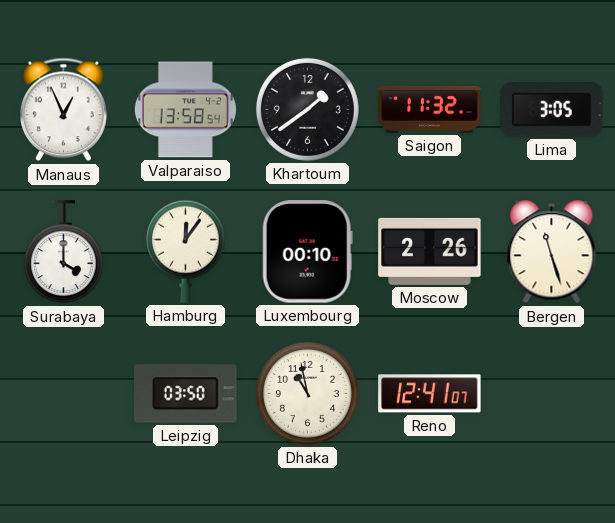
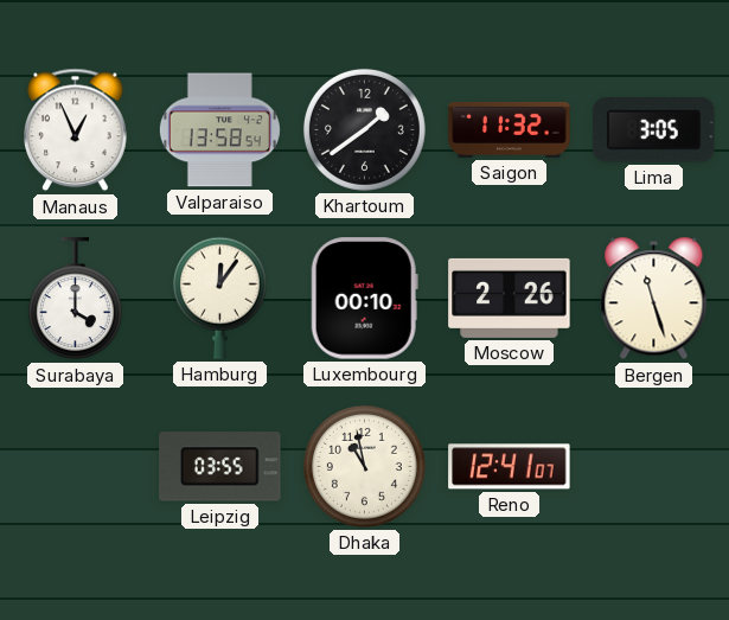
Leipzig: 03:50 -> 03:55 (220, 467)
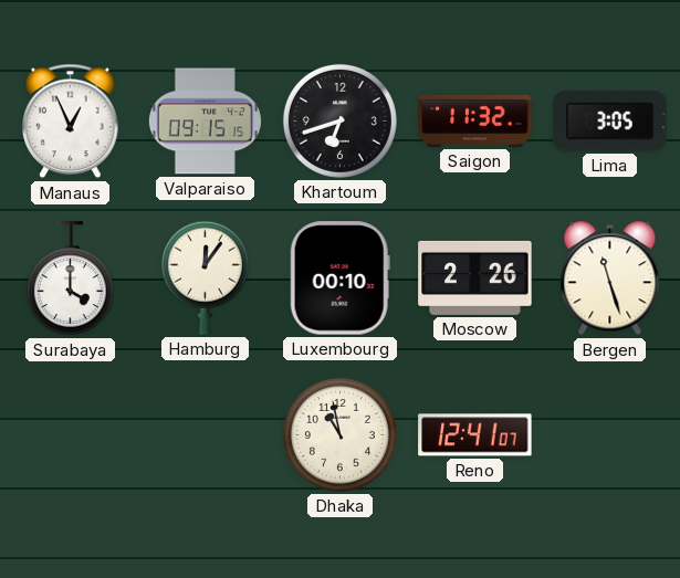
Valparaiso: 13:58 -> 09:15 (205, 122)
Khartoum: 1:39 -> 6:42 (339, 120)
Leipzig: 03:55 -> none (220, 467)
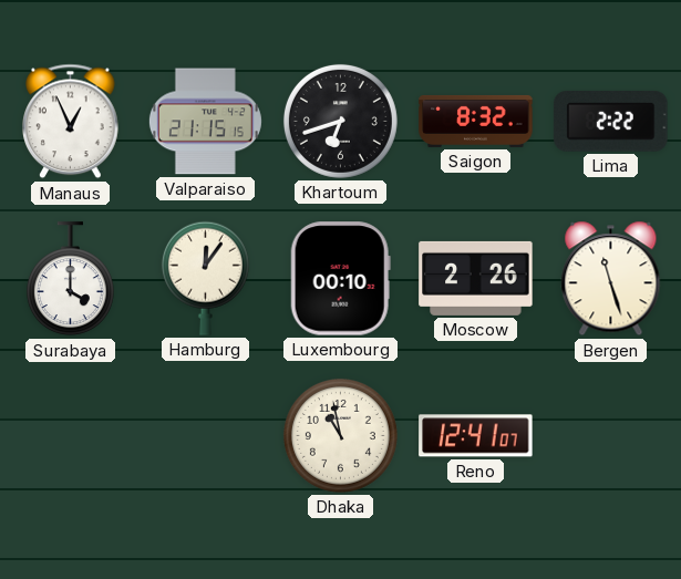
Valparaiso: 09:15 -> 21:15 (205, 122)
Saigon: 11:32 -> 8:32 (476, 121)
Lima: 3:05 -> 2:22 (611, 122)
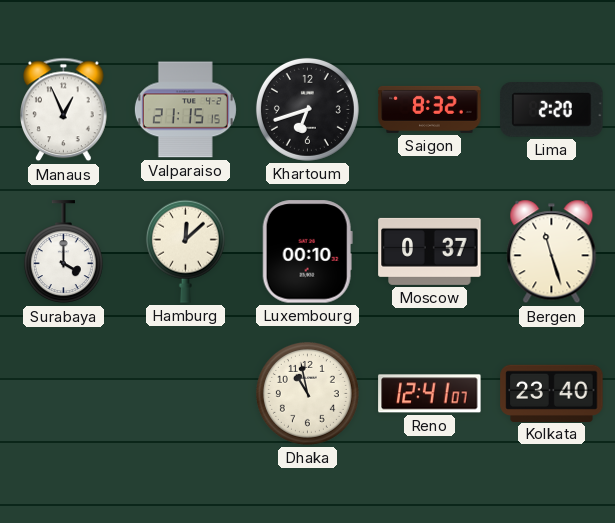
Lima: 2:22 -> 2:20 (552, 110)
Hamburg: 12:06 -> 12:08 (185, 251)
Moscow: 2:26 -> 0:37 (430, 251)
Kolkata: none -> 23:40 (552, 393)
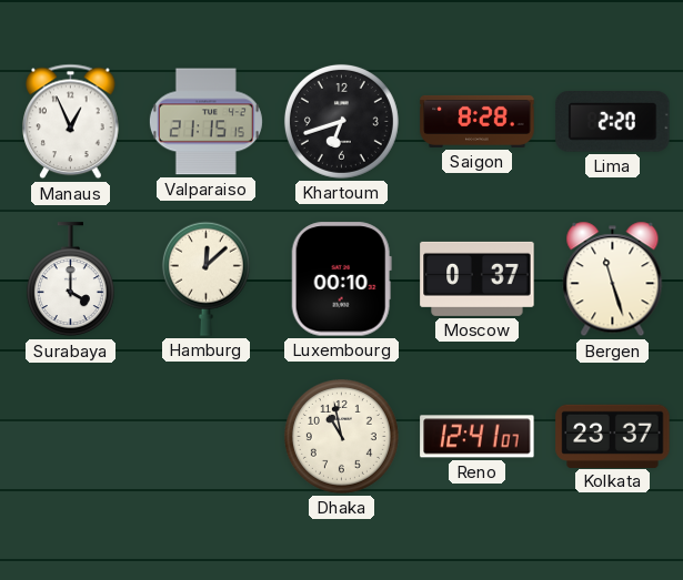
Saigon: 8:32 -> 8:28 (478, 121)
Kolkata: 23:40 -> 23:37 (613, 436)
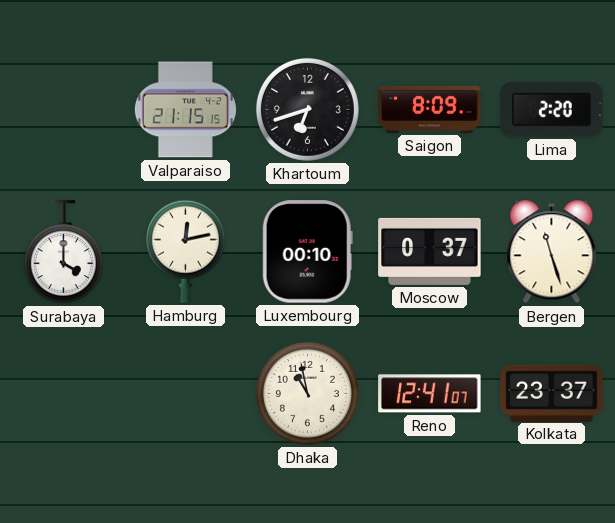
Manaus: 12:56 -> none (71, 122)
Saigon: 8:28 -> 8:09 (430, 109)
Hamburg: 12:08 -> 12:13 (185, 251)
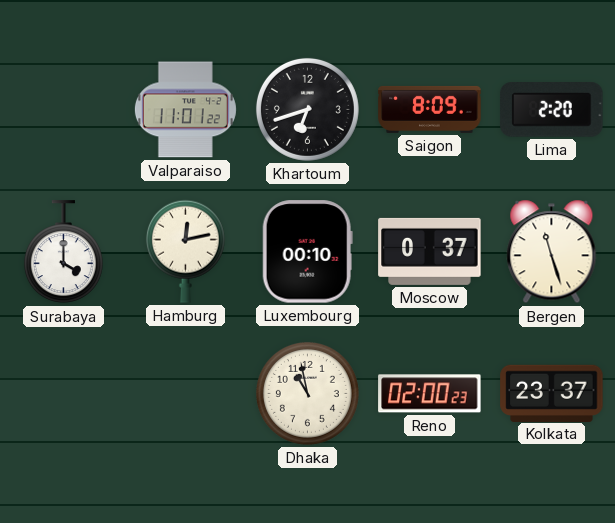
Valparaiso: 21:15 -> 11:01 (185, 110)
Reno: 12:41 -> 02:00 (430, 394)
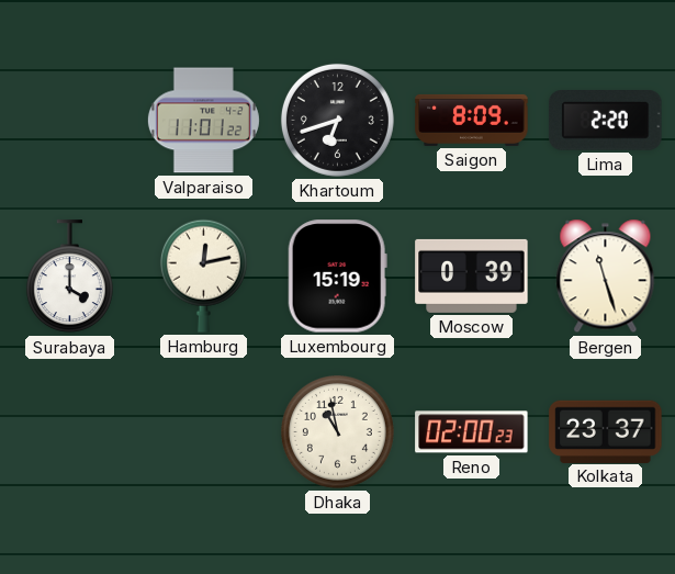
Luxembourg: 00:10 -> 15:19 (337, 277)
Moscow: 0:37 -> 0:39 (472, 275)
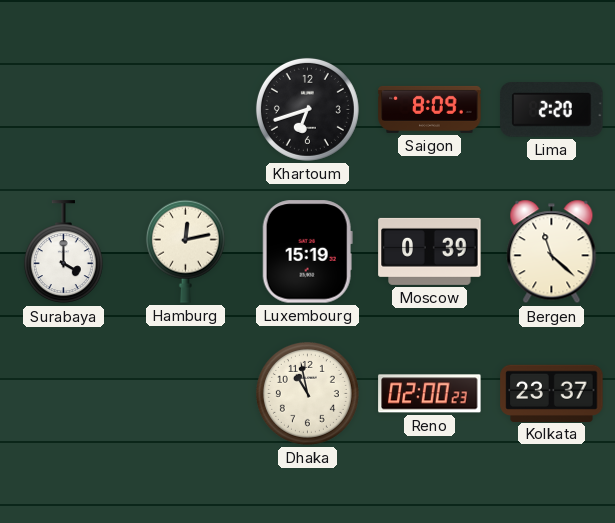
Valparaiso: 11:01 -> none (203, 121)
Bergen: 11:27 -> 11:22 (552, 252)
